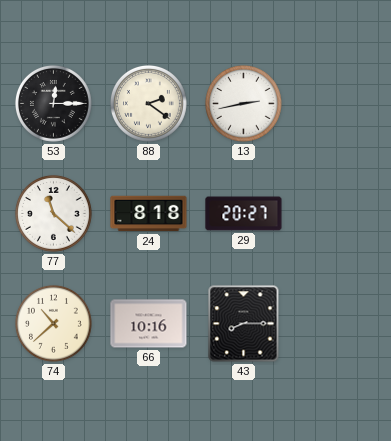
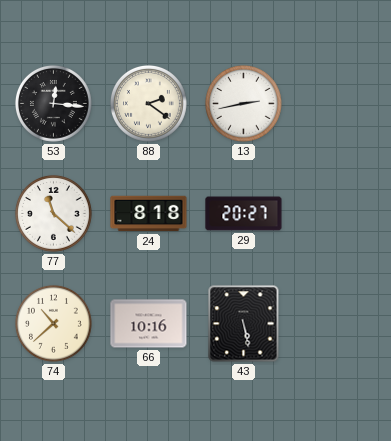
53: 12:15 -> 12:16 (53, 103)
43: 8:15 -> 5:28 (244, 324)
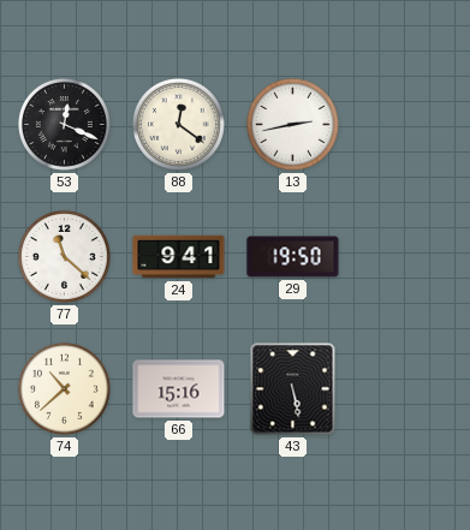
53: 12:16 -> 12:19 (64, 124)
88: 2:21 -> 12:21 (178, 124)
24: 8:18 -> 9:41 (179, 257)
29: 20:27 -> 19:50 (293, 257)
66: 10:16 -> 15:16 (179, 389)
